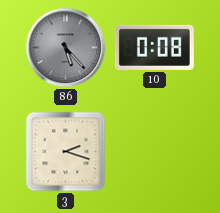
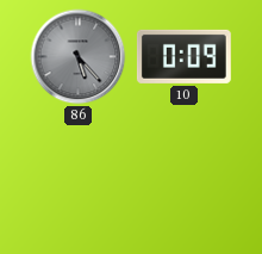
10: 0:08 -> 0:09 (183, 56)
3: 2:18 -> none (66, 152)
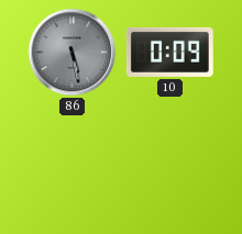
86: 5:23 -> 5:28 (73, 53)
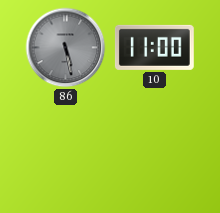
10: 0:09 -> 11:00 (154, 47)
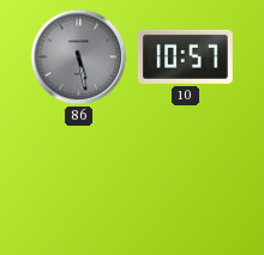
10: 11:00 -> 10:57 (185, 56)
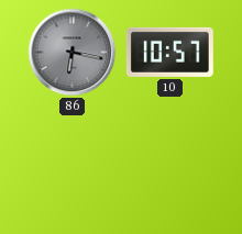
86: 5:28 -> 6:17 (73, 53)
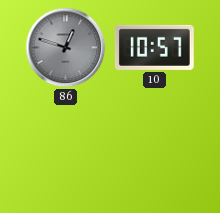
86: 6:17 -> 12:48 (66, 48)
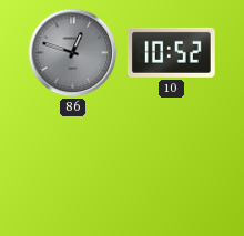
10: 10:57 -> 10:52 (171, 52)
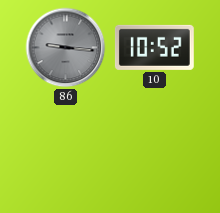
86: 12:48 -> 9:16 (66, 48)
